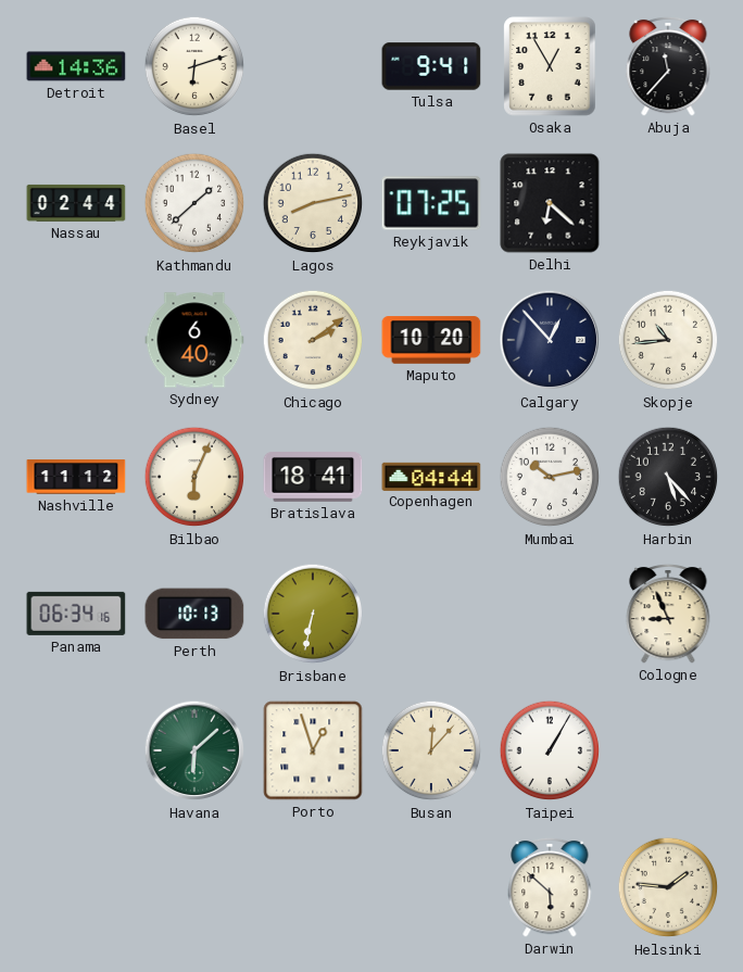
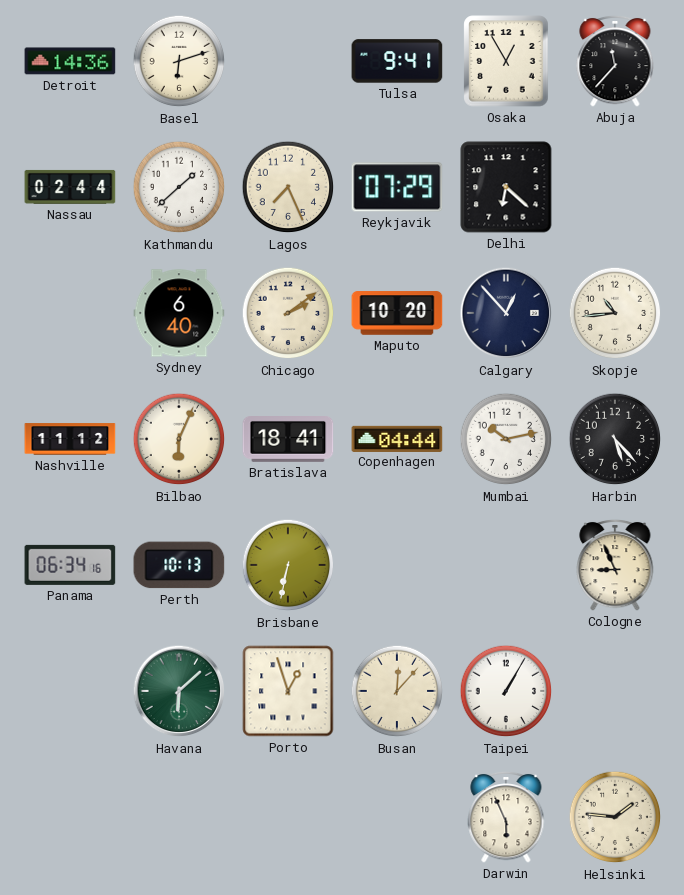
Lagos: 8:13 -> 7:26 (288, 187)
Reykjavik: 07:25 -> 07:29 (397, 187)
Darwin: 5:52 -> 5:56 (506, 817)
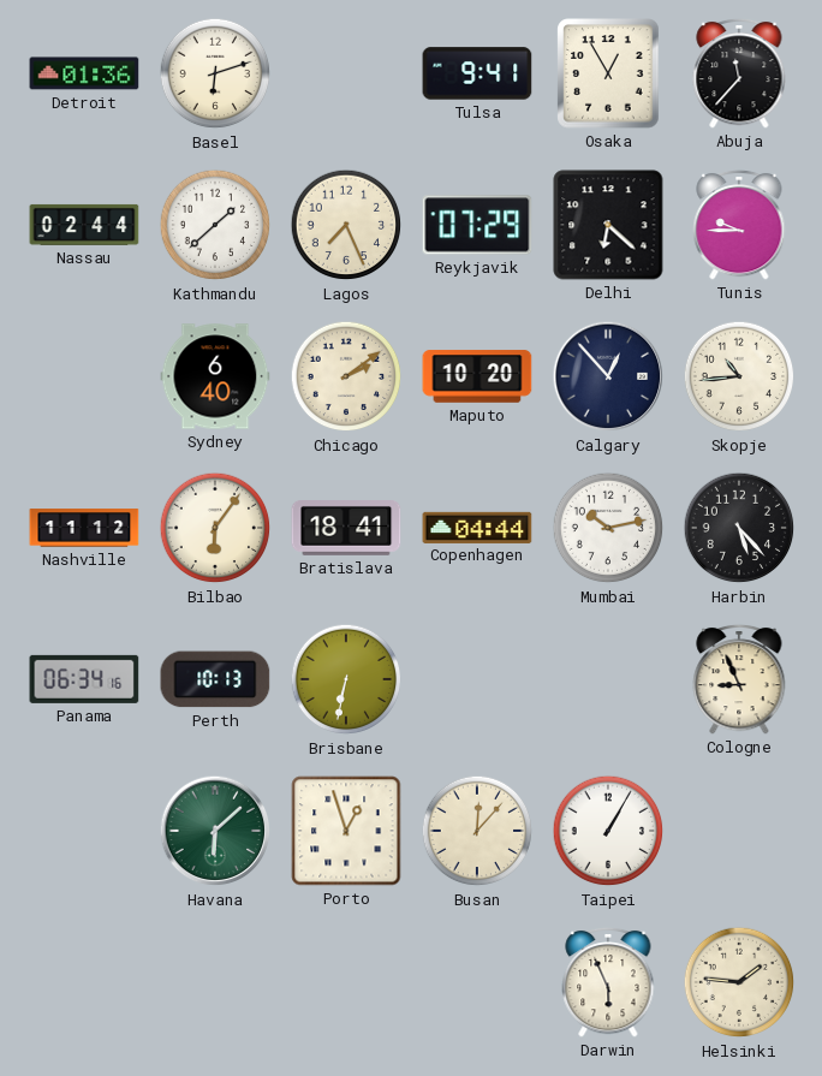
Detroit: 14:36 -> 01:36 (84, 73)
Tunis: none -> 9:45 (739, 225)
Bilbao: 6:04 -> 6:06 (215, 528)
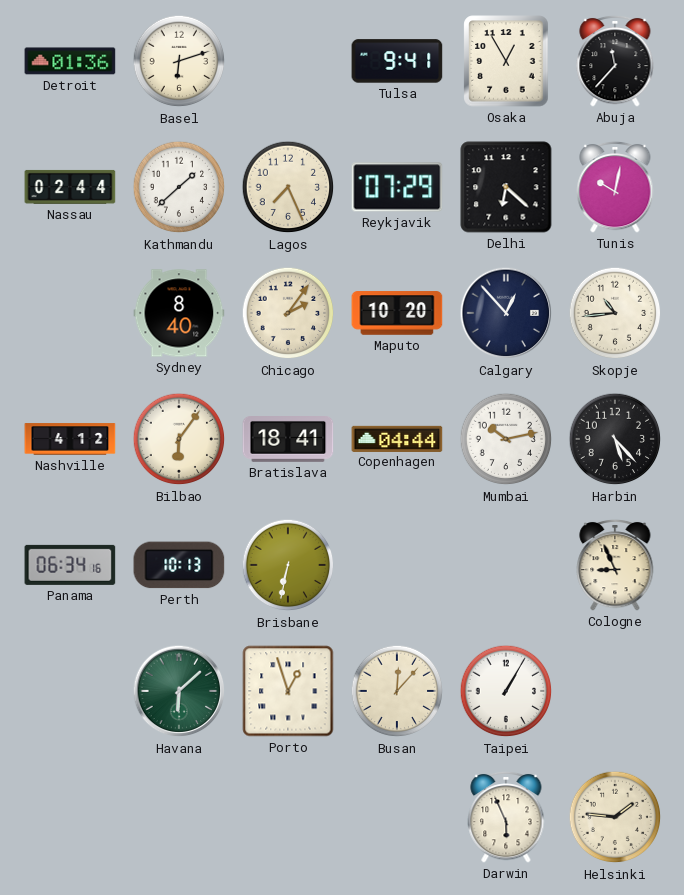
Tunis: 9:45 -> 10:02 (615, 187)
Sydney: 6:40 -> 8:40 (179, 313)
Chicago: 2:09 -> 2:06 (288, 313)
Nashville: 11:12 -> 4:12 (70, 439)
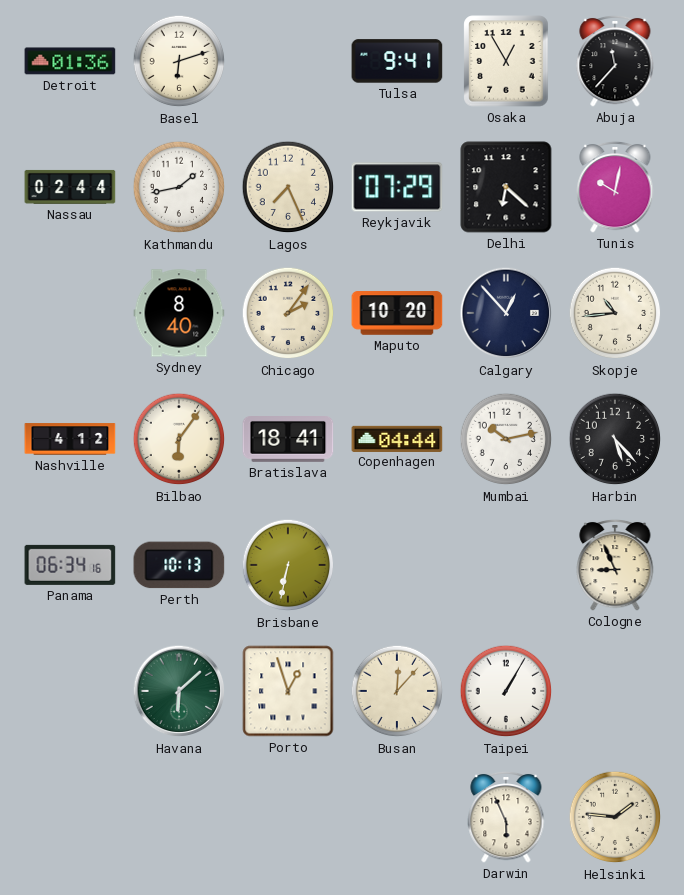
Kathmandu: 1:38 -> 1:43 (179, 187)
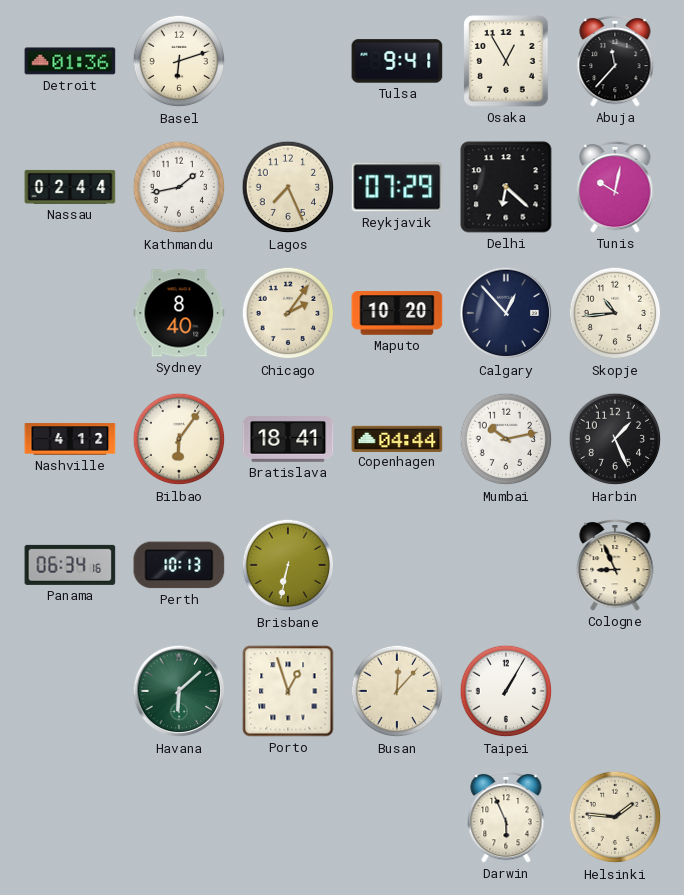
Harbin: 5:23 -> 1:26 (615, 439)
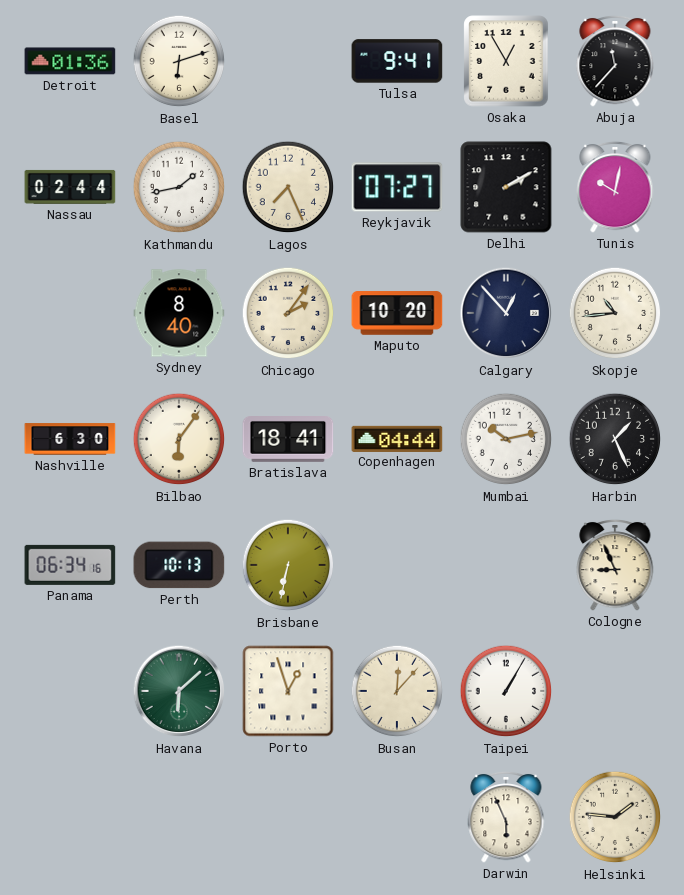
Reykjavik: 07:29 -> 07:27 (397, 187)
Delhi: 6:22 -> 2:10 (506, 187)
Nashville: 4:12 -> 6:30 (70, 439)
